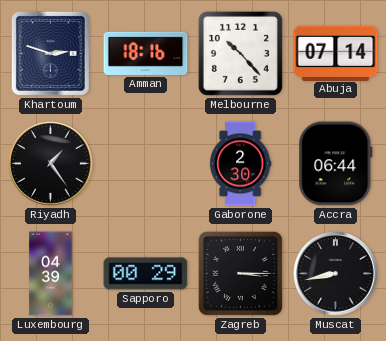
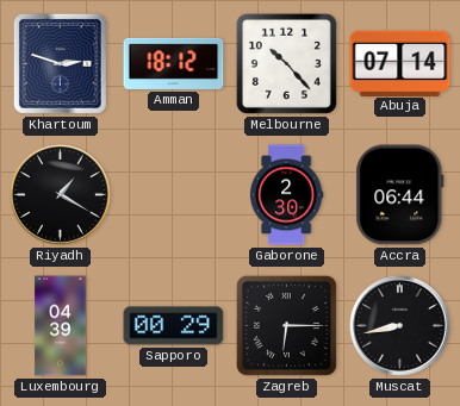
Amman: 18:16 -> 18:12 (174, 63)
Riyadh: 1:24 -> 1:20 (61, 195)
Zagreb: 3:15 -> 6:15 (286, 325)
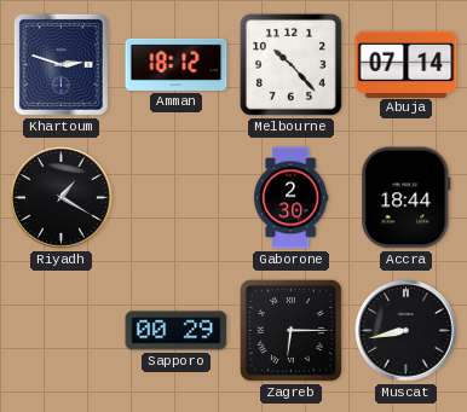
Accra: 06:44 -> 18:44 (407, 198)
Luxembourg: 04:39 -> none (61, 326)
